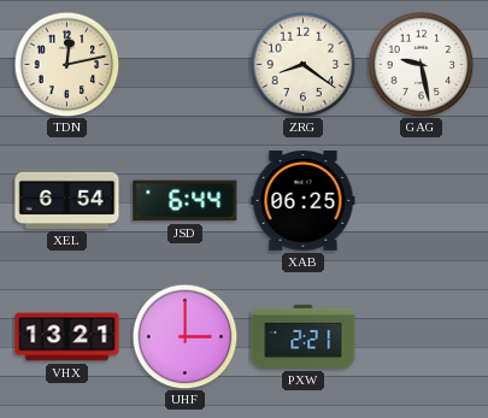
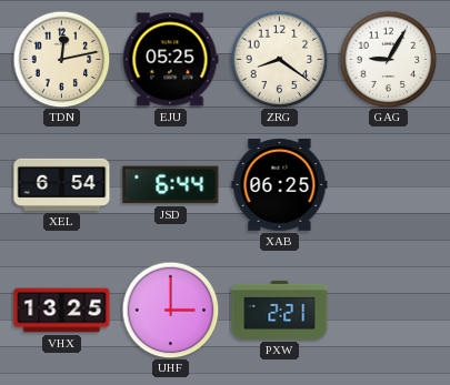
EJU: none -> 05:25 (170, 60)
GAG: 9:28 -> 9:05 (388, 59)
VHX: 13:21 -> 13:25 (62, 311)
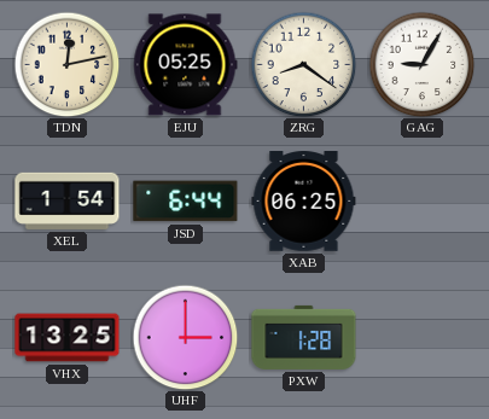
XEL: 6:54 -> 1:54 (68, 200)
PXW: 2:21 -> 1:28 (304, 337)
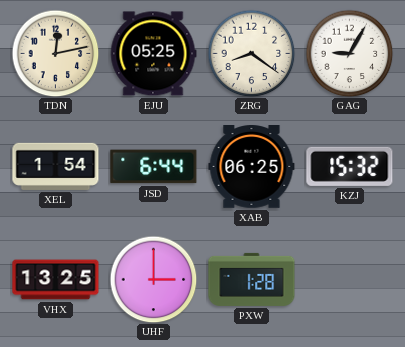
KZJ: none -> 15:32 (350, 166)
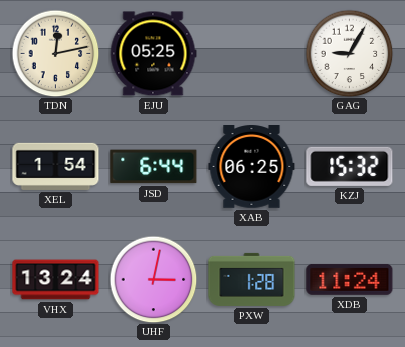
ZRG: 8:21 -> none (251, 53)
VHX: 13:25 -> 13:24 (56, 280)
UHF: 3:00 -> 3:02 (153, 279)
XDB: none -> 11:24 (350, 279)
